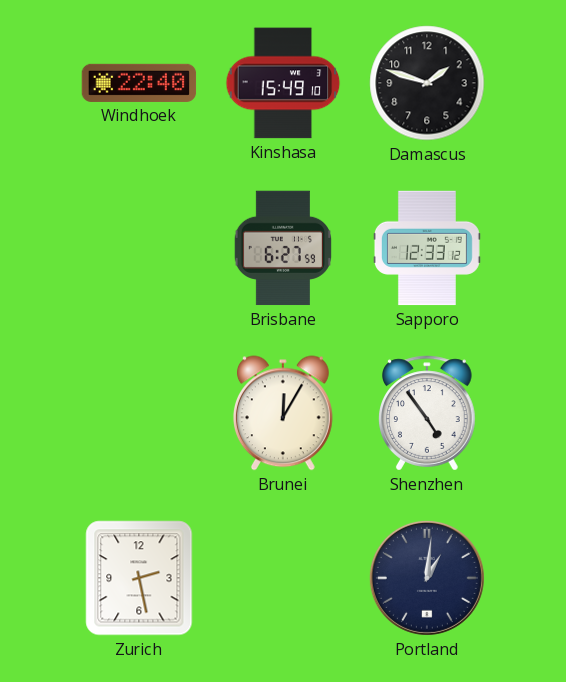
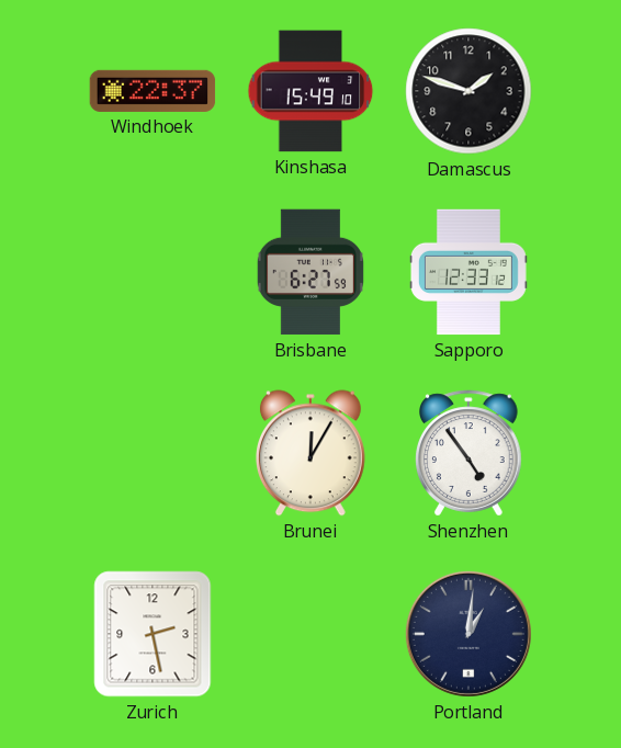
Windhoek: 22:40 -> 22:37 (153, 91)
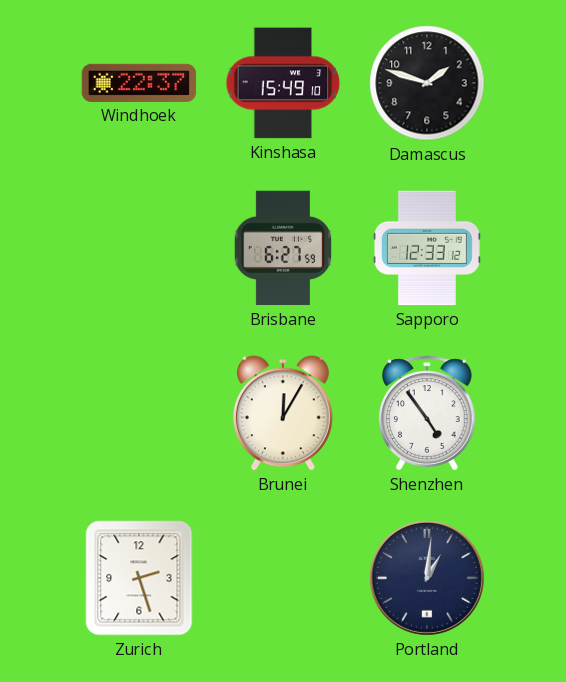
Zurich: 2:28 -> 2:27 (139, 578)
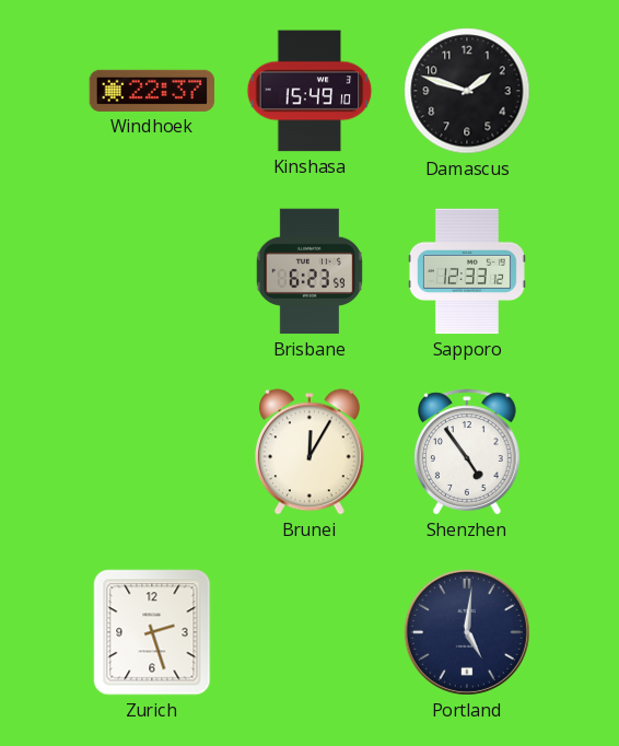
Brisbane: 6:27 -> 6:23 (309, 271)
Portland: 1:01 -> 5:01 (467, 632)
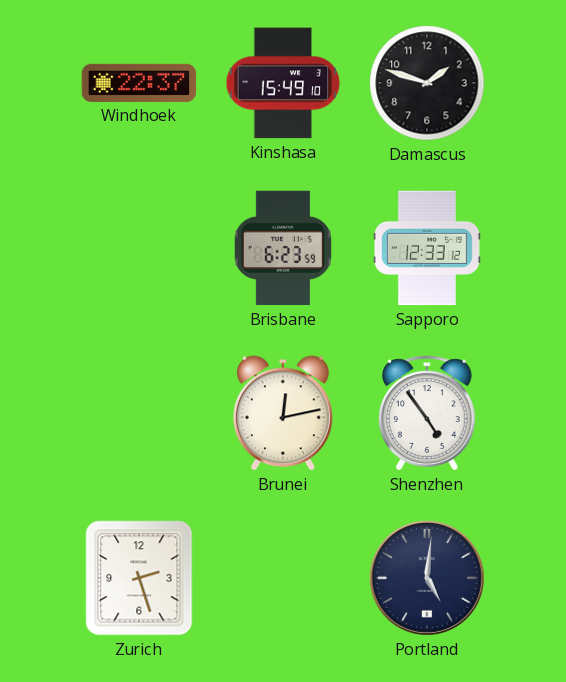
Brunei: 12:05 -> 12:13 (283, 413)
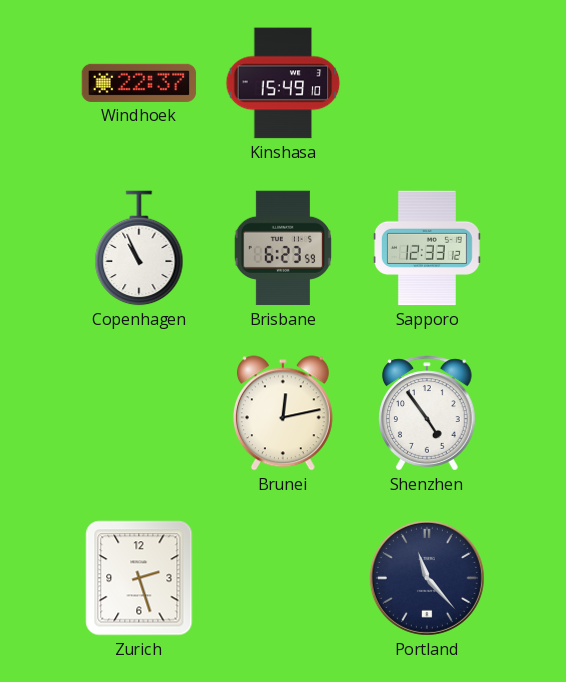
Damascus: 1:48 -> none (427, 83)
Copenhagen: none -> 10:56 (139, 248)
Portland: 5:01 -> 11:23 (427, 578)
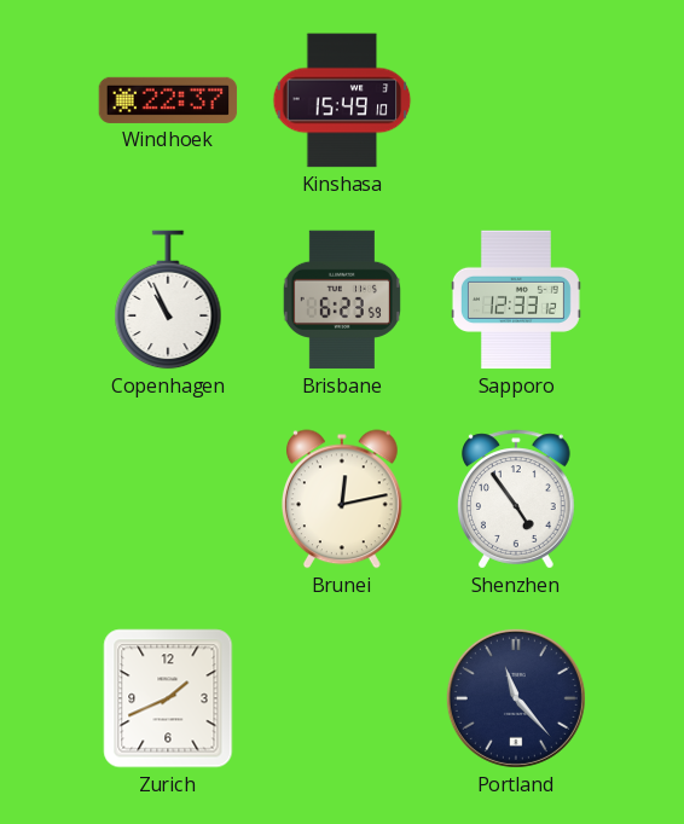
Zurich: 2:27 -> 1:41 (168, 698)
